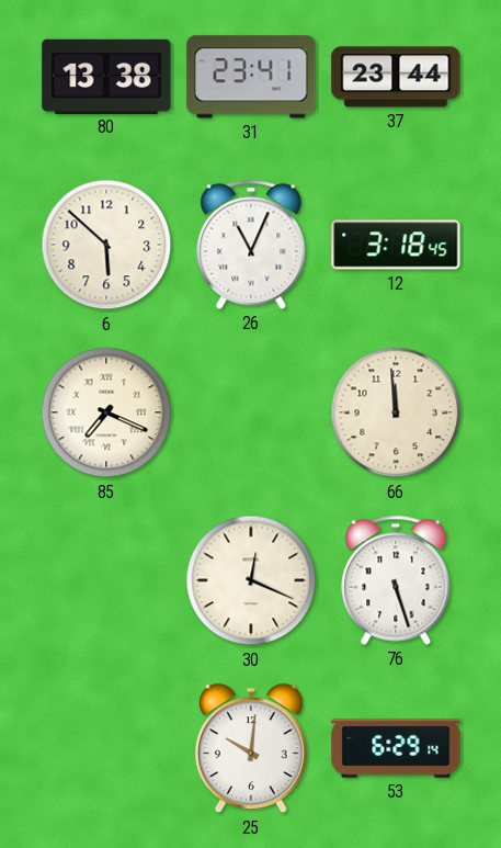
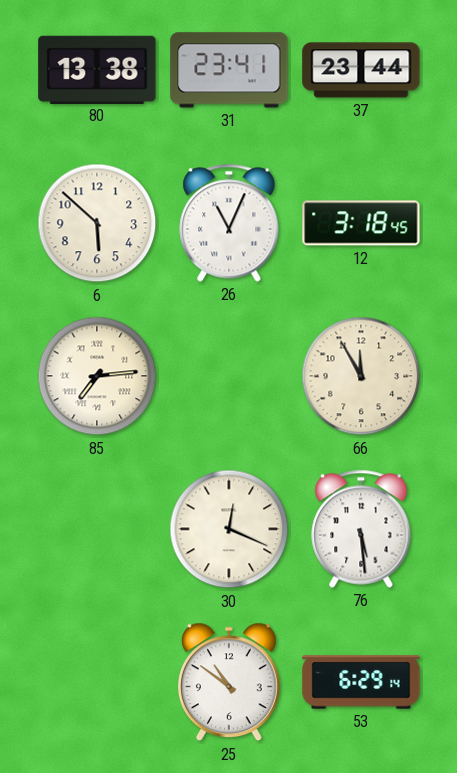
85: 7:19 -> 7:14 (97, 376)
66: 11:59 -> 11:55 (361, 376)
76: 5:27 -> 5:29 (361, 529)
25: 10:01 -> 10:51 (229, 682)
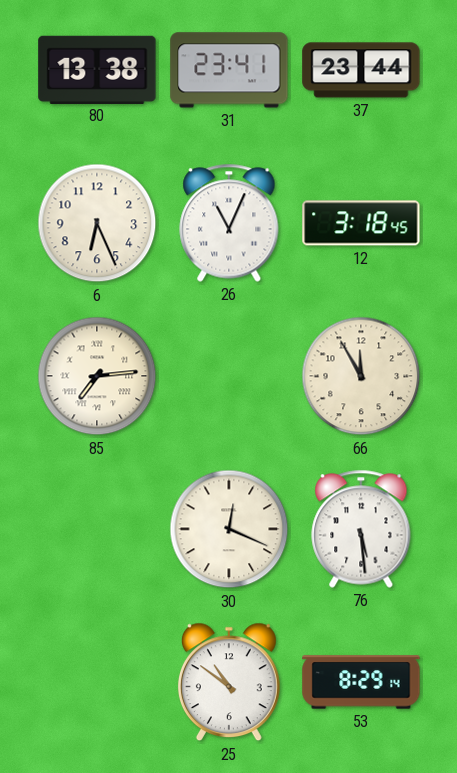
6: 5:52 -> 6:26 (97, 223)
53: 6:29 -> 8:29 (361, 682)
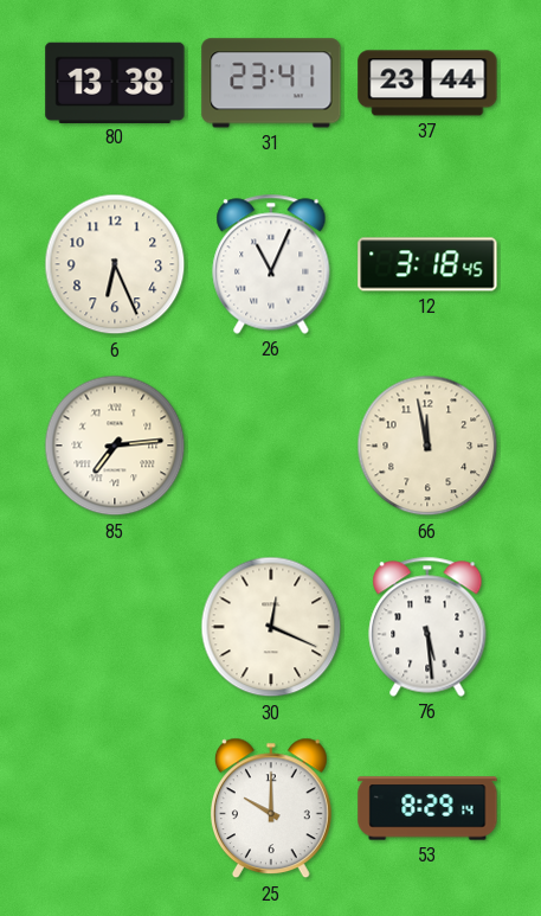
66: 11:55 -> 11:58 (427, 446)
25: 10:51 -> 10:00 (271, 808)
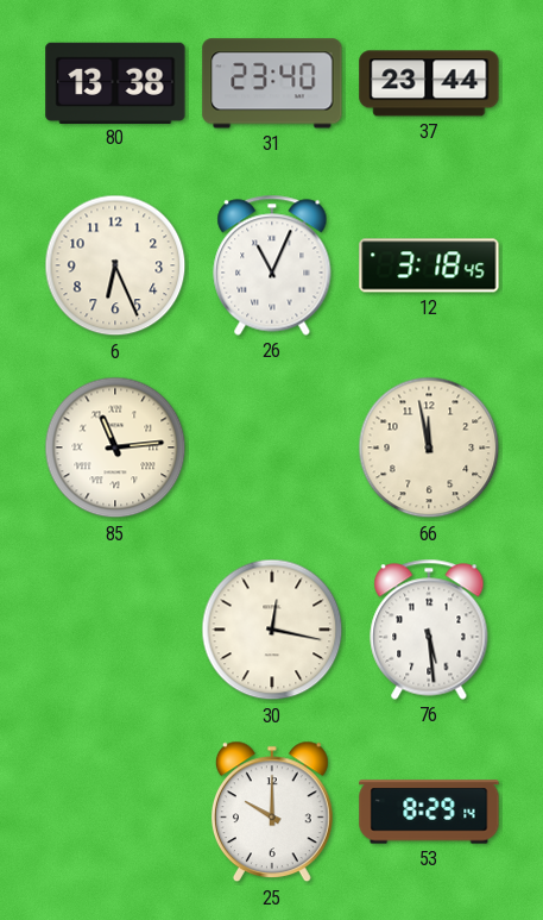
31: 23:41 -> 23:40 (272, 83)
85: 7:14 -> 11:14 (115, 448)
30: 12:19 -> 12:17 (272, 630)
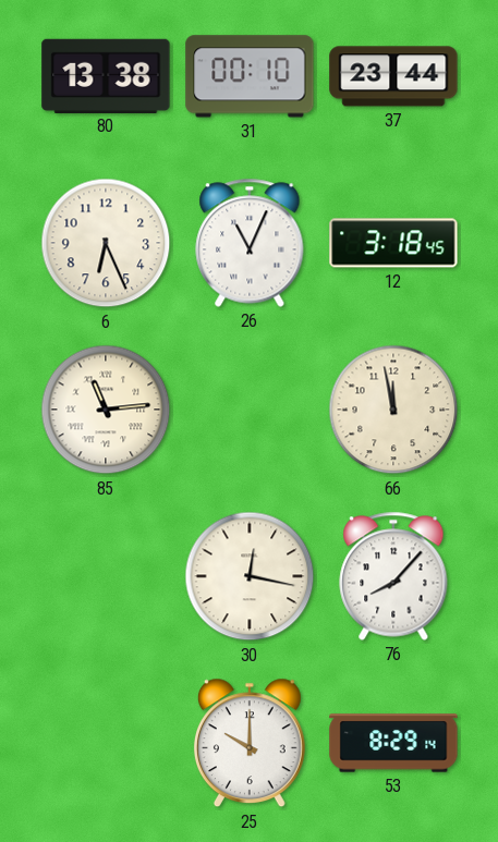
31: 23:40 -> 00:10 (250, 76)
76: 5:29 -> 8:07 (393, 576)
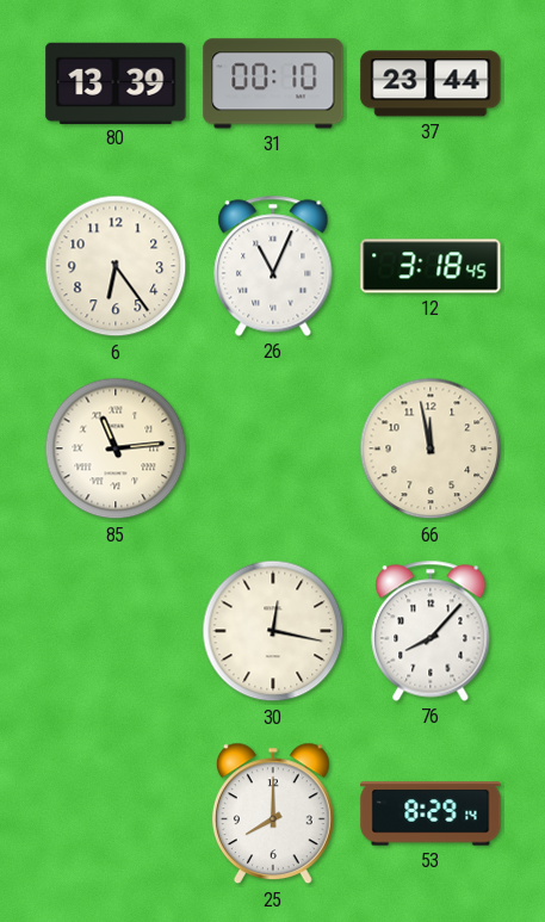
80: 13:38 -> 13:39 (116, 82)
6: 6:26 -> 6:24 (116, 266)
25: 10:00 -> 8:00 (273, 813)
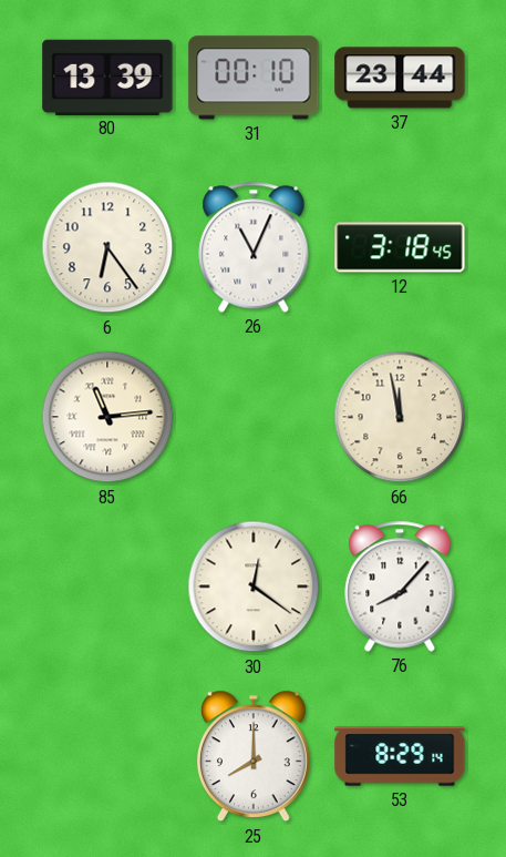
30: 12:17 -> 12:21 (254, 586)
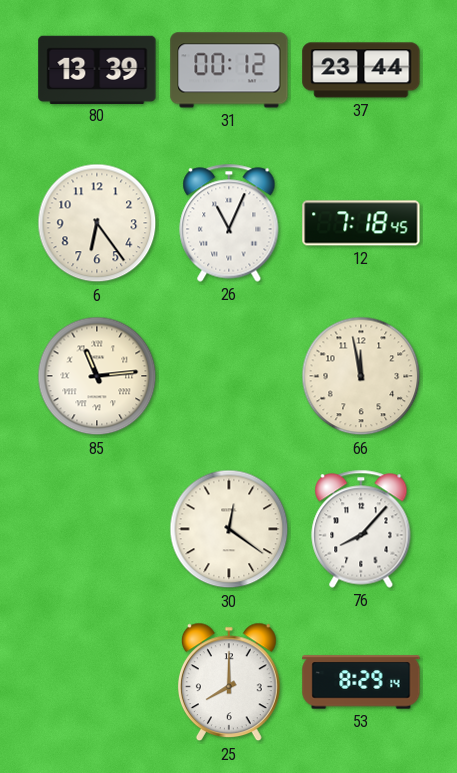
31: 00:10 -> 00:12 (229, 70)
12: 3:18 -> 7:18 (361, 223)
